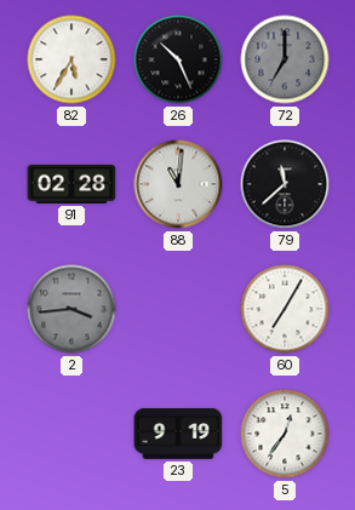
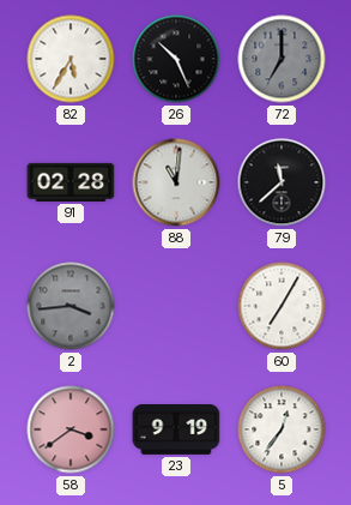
58: none -> 3:39 (71, 429)
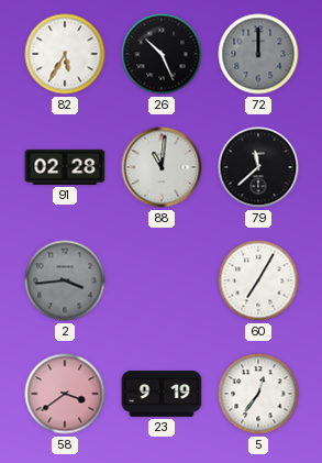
72: 7:00 -> 12:00 (258, 54)
